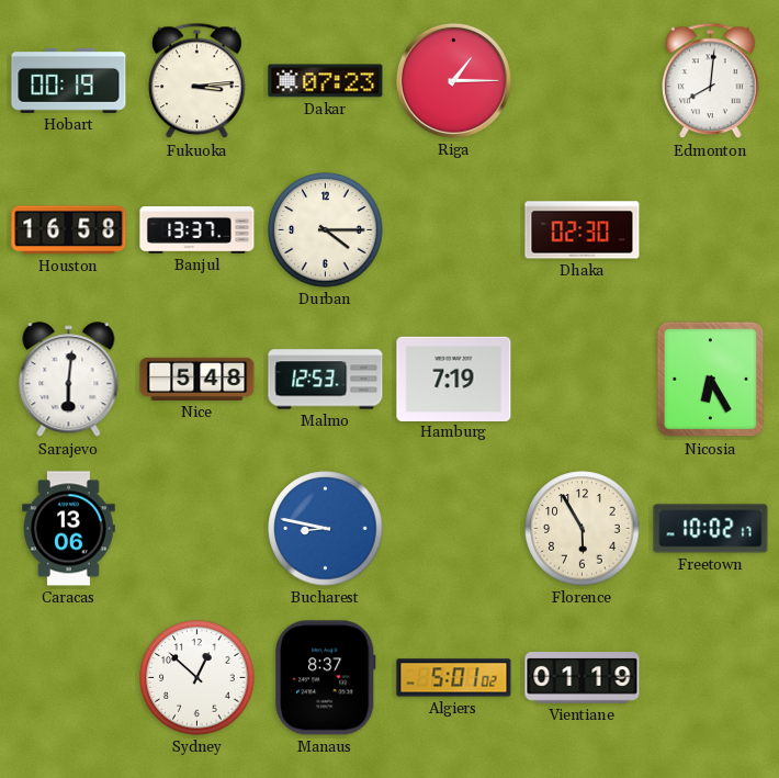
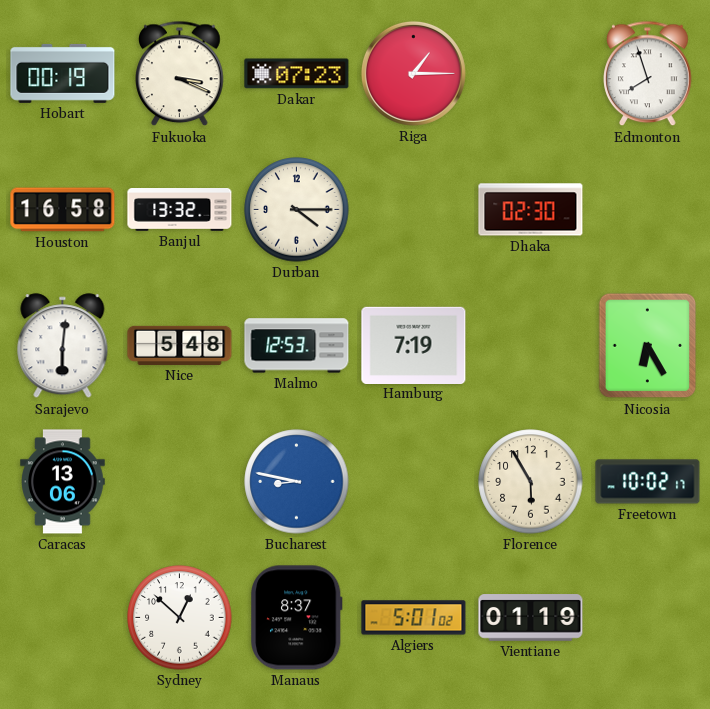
Fukuoka: 3:14 -> 3:19 (180, 74)
Edmonton: 8:01 -> 7:57 (648, 74)
Banjul: 13:37 -> 13:32 (180, 210)
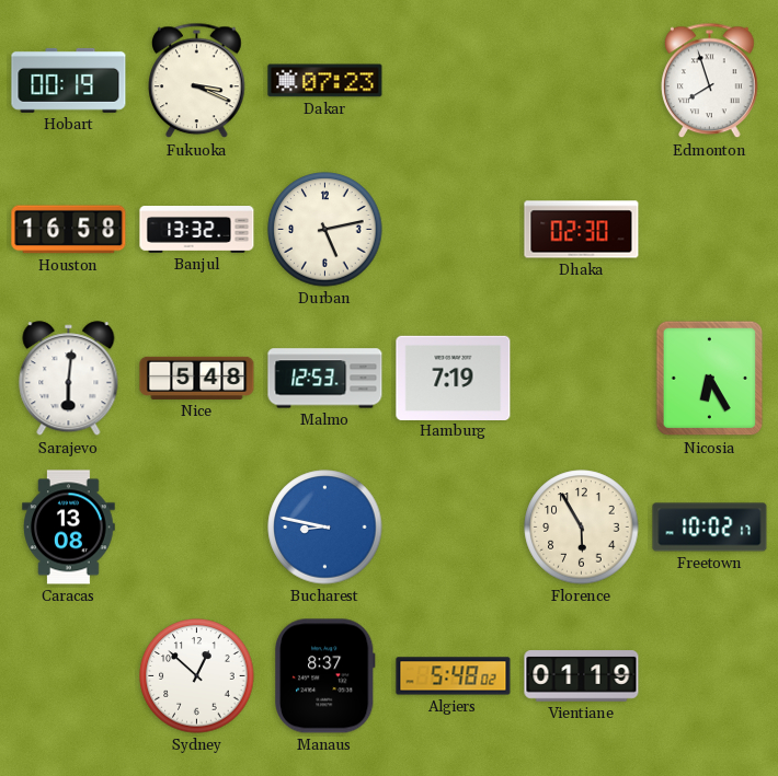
Riga: 1:15 -> none (413, 73)
Durban: 4:15 -> 5:13 (325, 230)
Caracas: 13:06 -> 13:08 (69, 528)
Algiers: 5:01 -> 5:48 (454, 676)
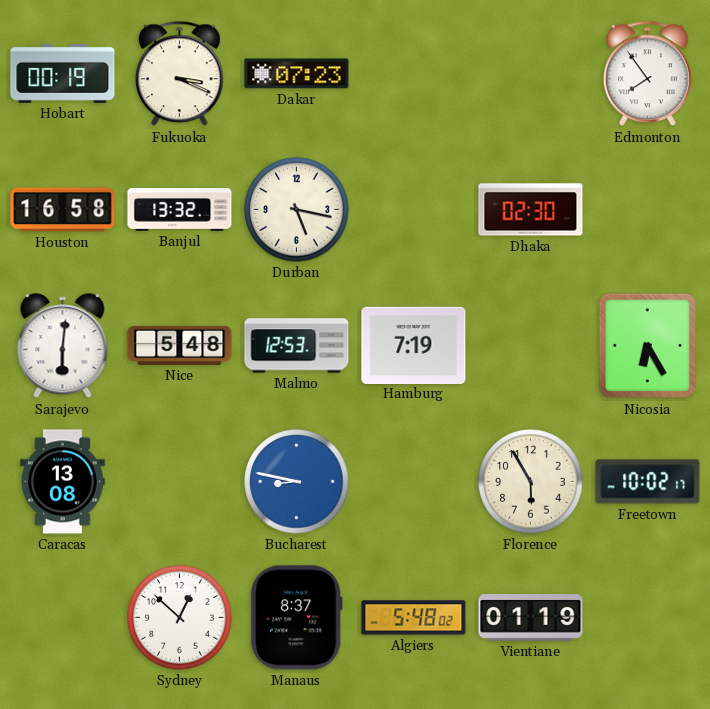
Edmonton: 7:57 -> 7:54 (648, 74)
Durban: 5:13 -> 5:17 (297, 210)
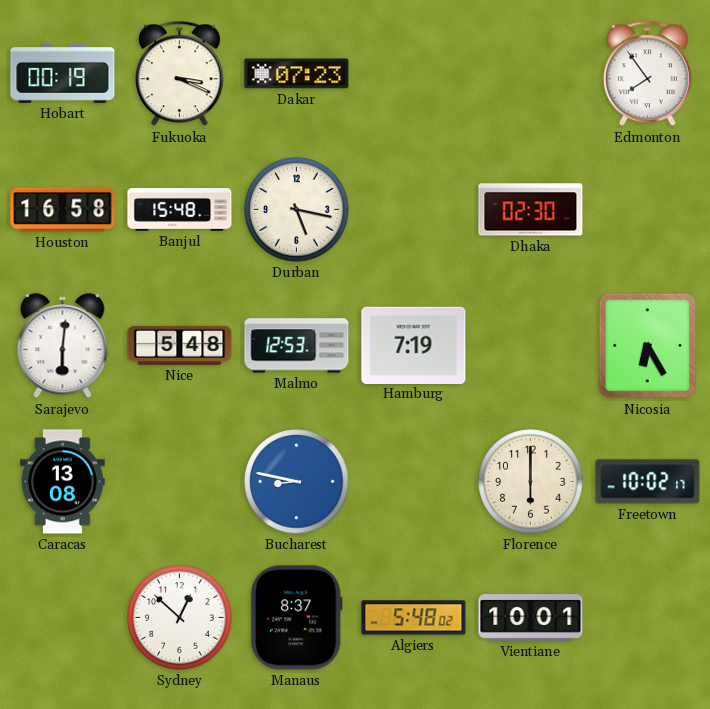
Banjul: 13:32 -> 15:48 (180, 210)
Florence: 5:55 -> 6:00 (531, 482)
Vientiane: 01:19 -> 10:01 (531, 618)
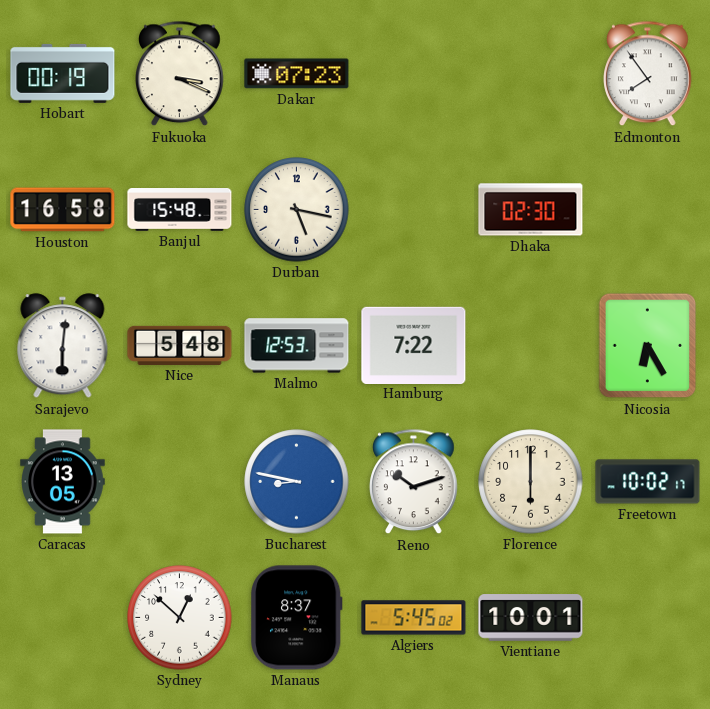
Hamburg: 7:19 -> 7:22 (414, 345)
Caracas: 13:08 -> 13:05 (63, 482)
Reno: none -> 10:12 (414, 482)
Algiers: 5:48 -> 5:45 (414, 618)
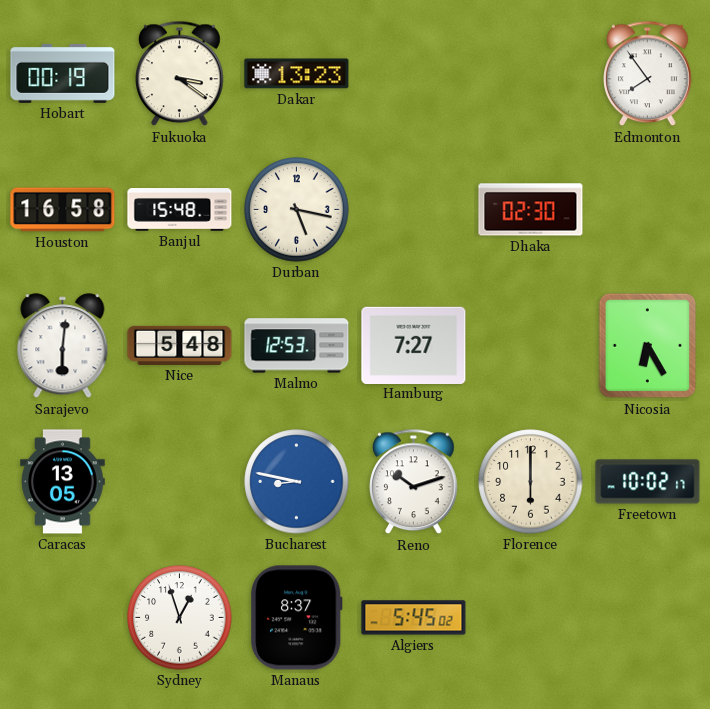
Fukuoka: 3:19 -> 3:21 (180, 74)
Dakar: 07:23 -> 13:23 (297, 74)
Hamburg: 7:22 -> 7:27 (414, 345)
Sydney: 12:52 -> 12:57 (180, 618)
Vientiane: 10:01 -> none (531, 618)
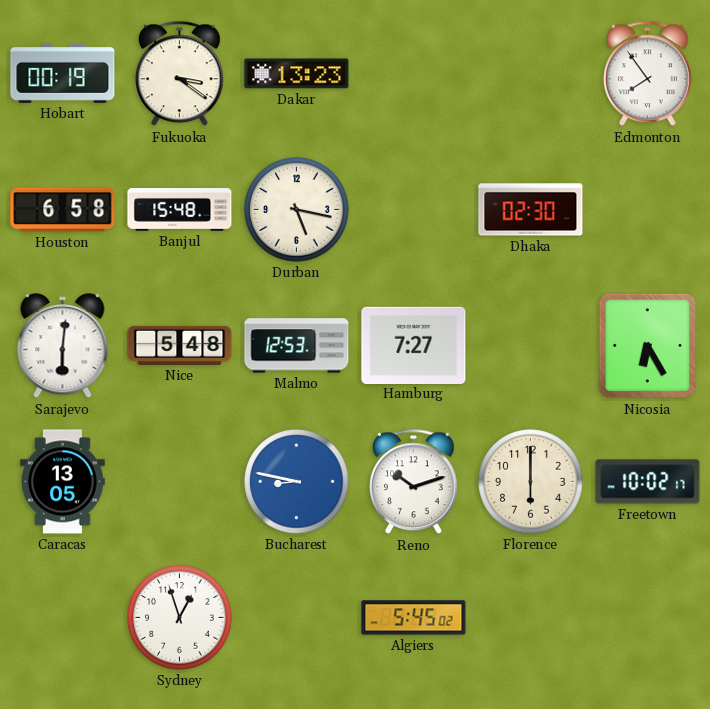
Houston: 16:58 -> 6:58 (63, 210)
Manaus: 8:37 -> none (297, 618)
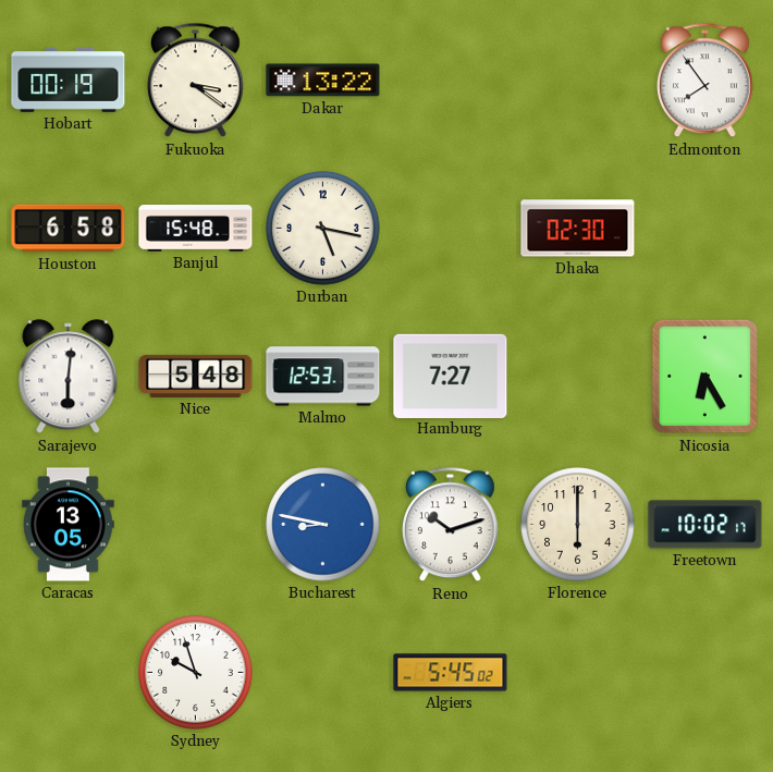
Dakar: 13:23 -> 13:22 (323, 81)
Sydney: 12:57 -> 9:57 (196, 673)
